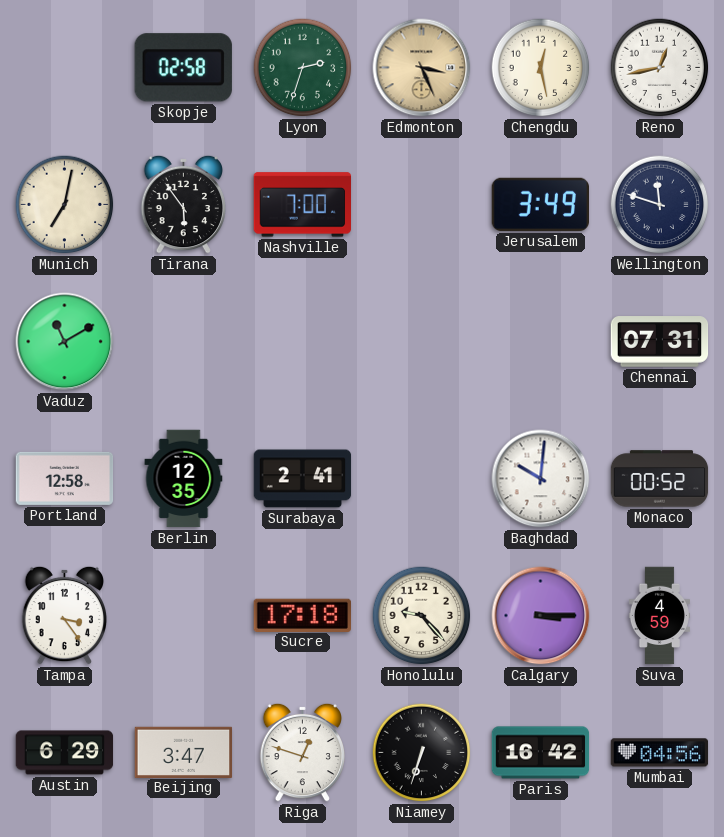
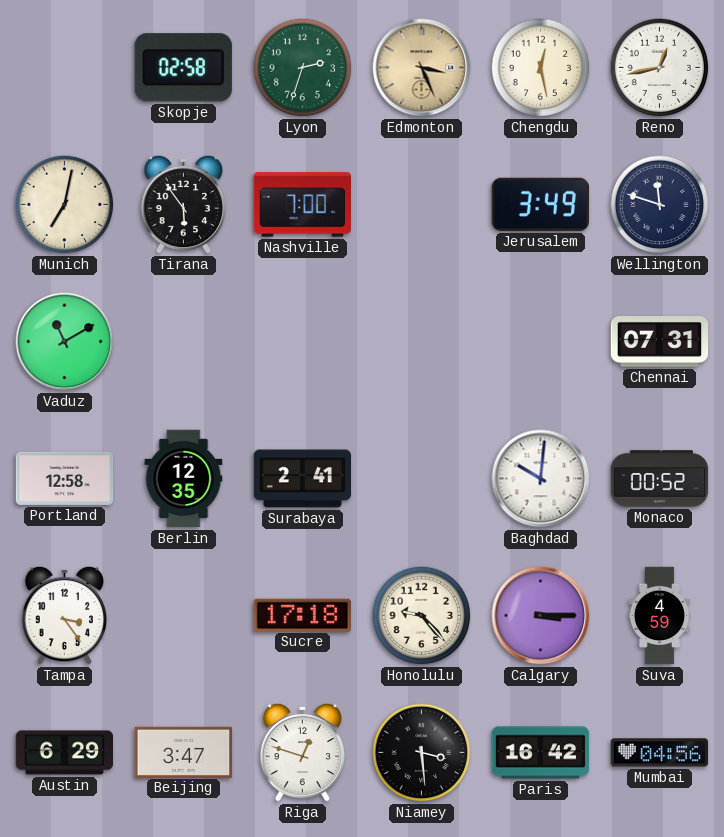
Niamey: 6:33 -> 3:29 (422, 753)
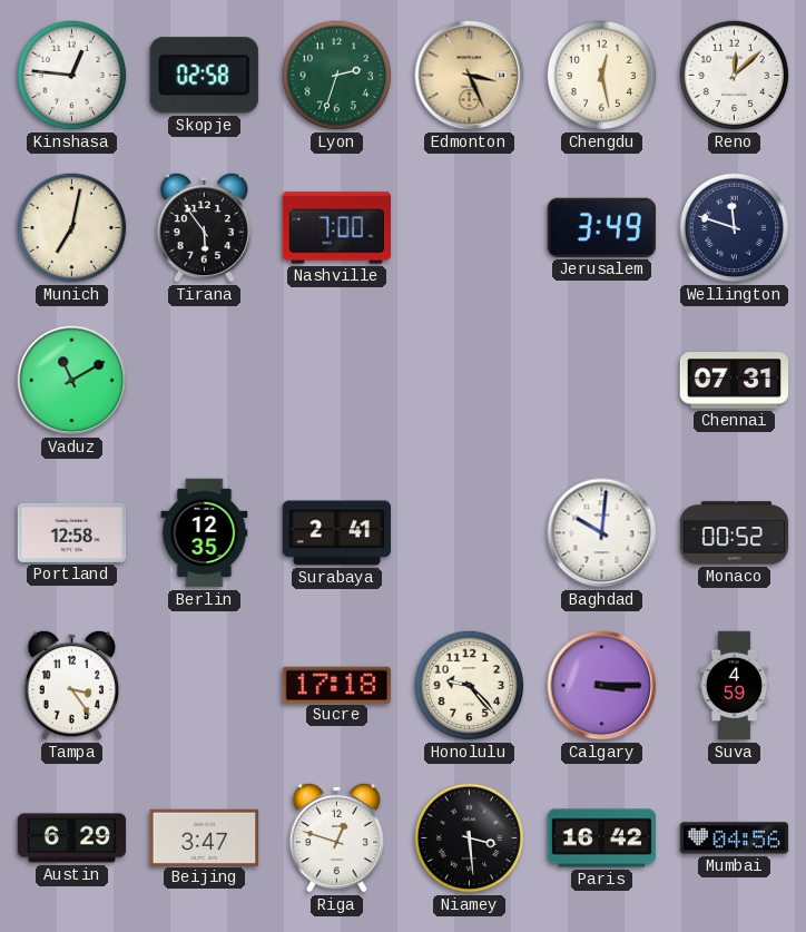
Kinshasa: none -> 12:46 (72, 76)
Reno: 12:43 -> 12:08 (735, 76)
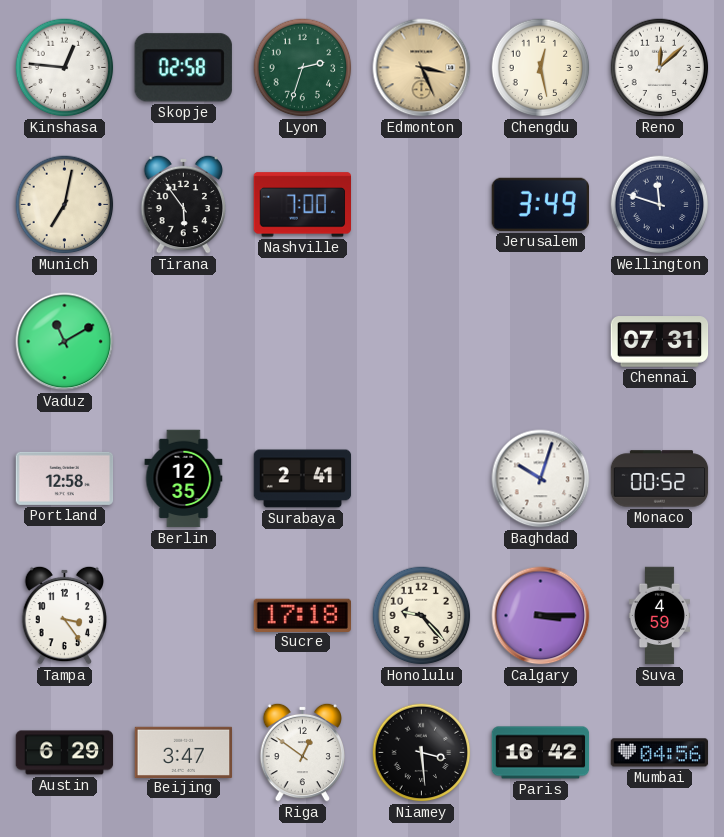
Baghdad: 10:01 -> 10:03 (541, 479)
Riga: 12:48 -> 12:51 (302, 752)
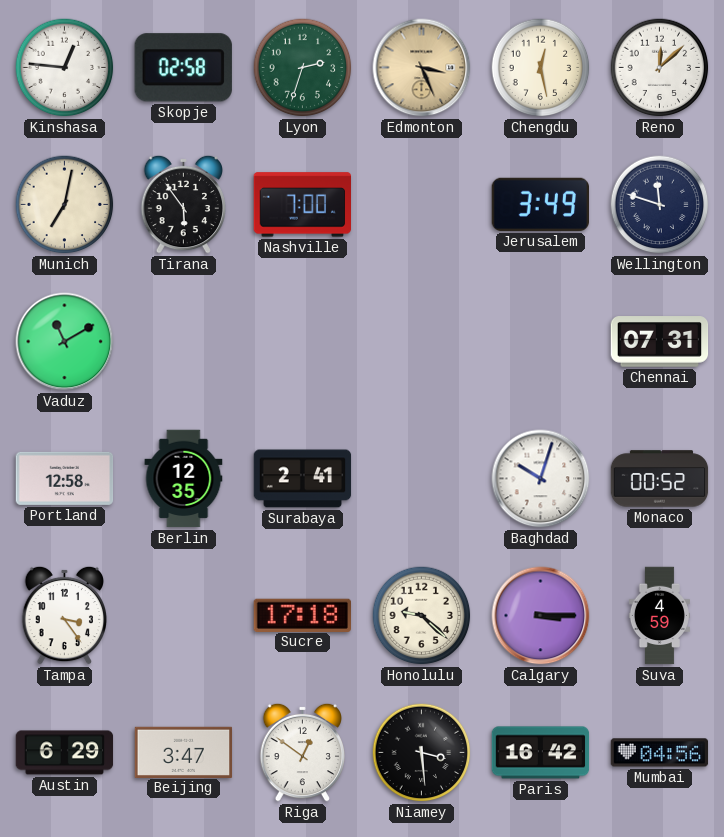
Honolulu: 9:23 -> 9:22 (422, 616)
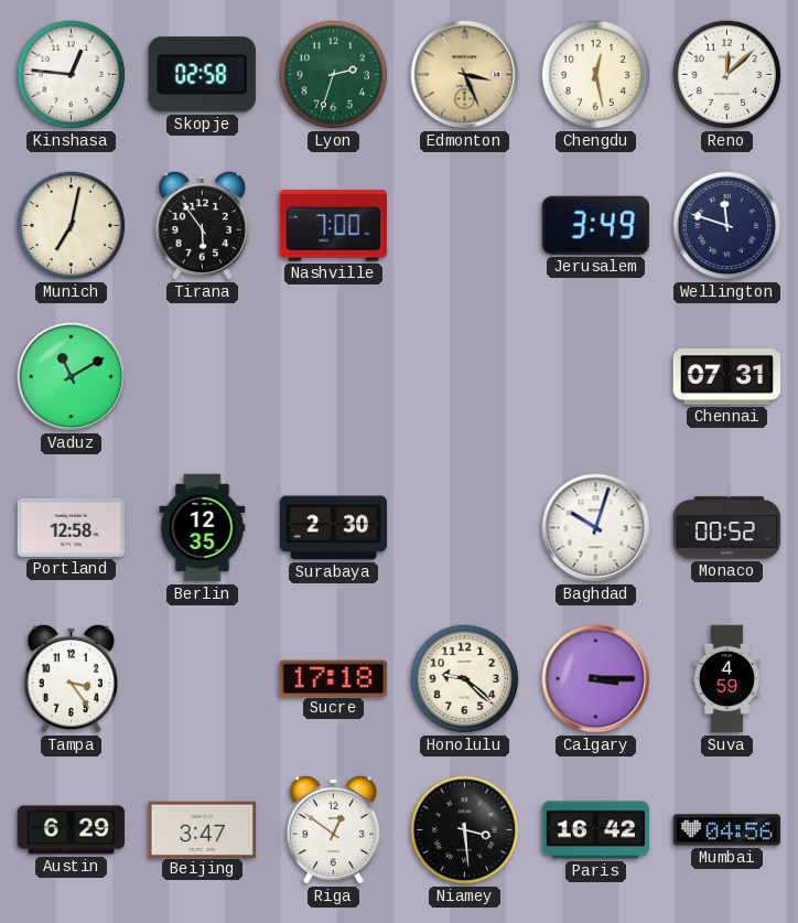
Surabaya: 2:41 -> 2:30 (334, 528)
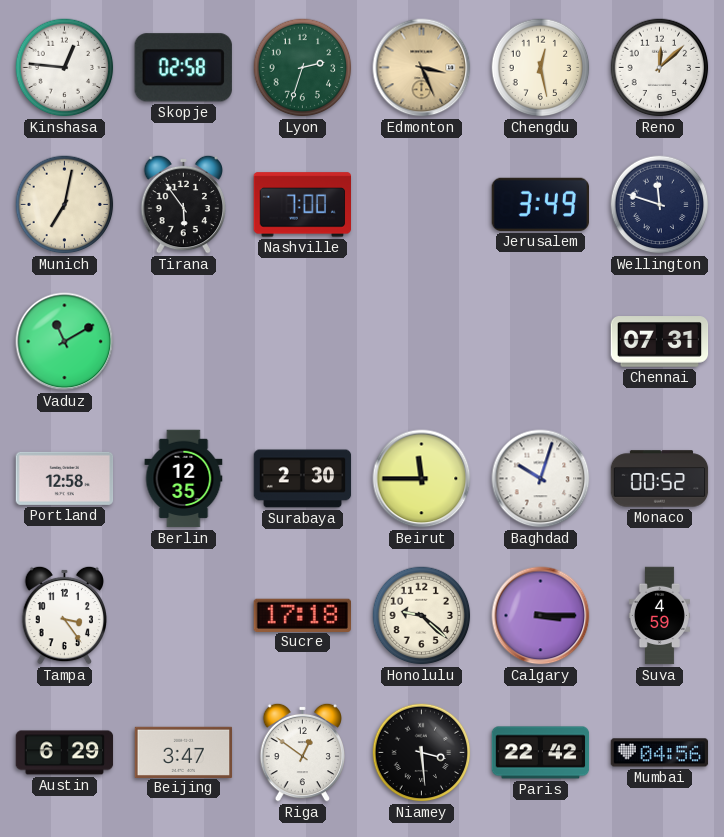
Beirut: none -> 11:45 (422, 479)
Paris: 16:42 -> 22:42 (541, 753)
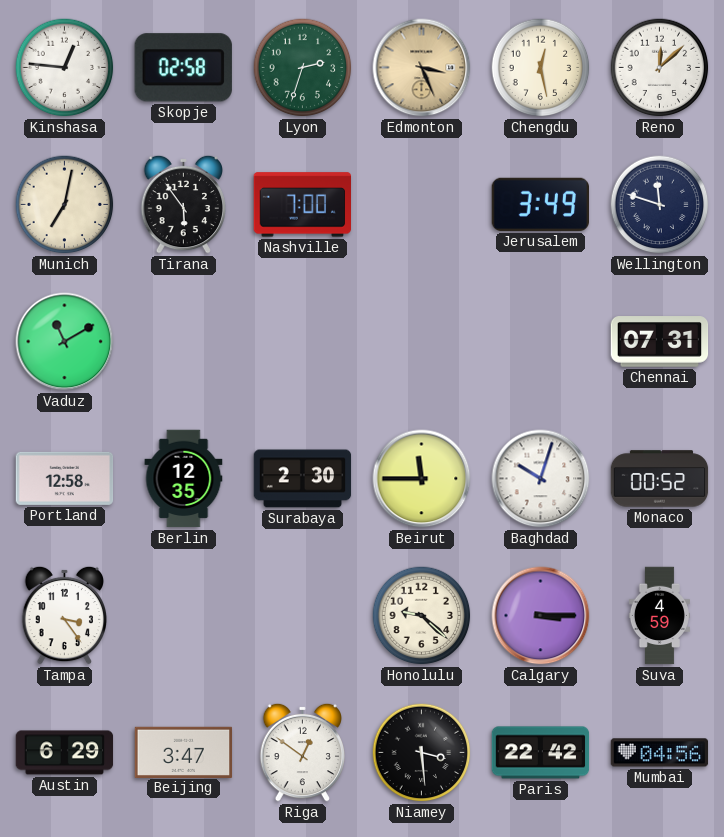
Sucre: 17:18 -> none (302, 615)
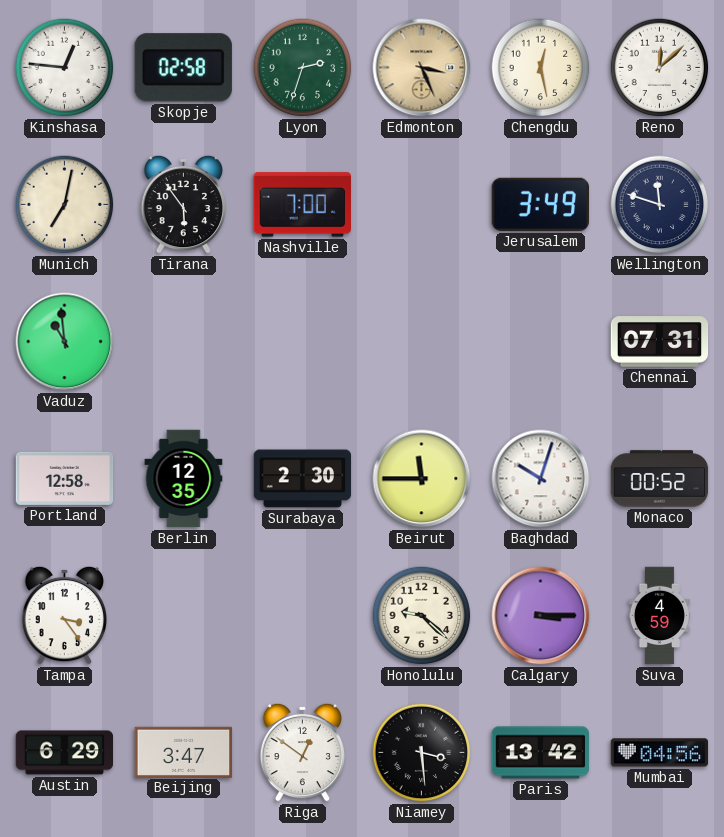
Vaduz: 11:10 -> 10:59 (65, 342)
Paris: 22:42 -> 13:42 (541, 753)
